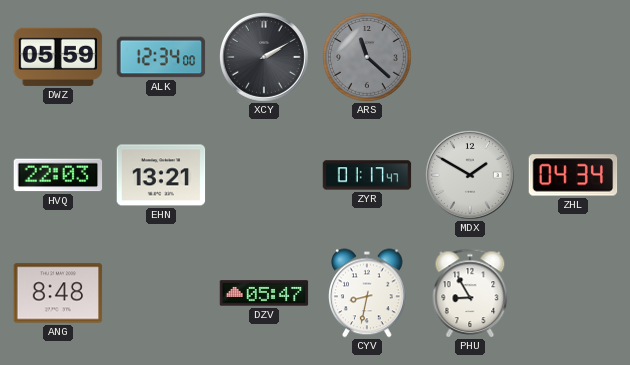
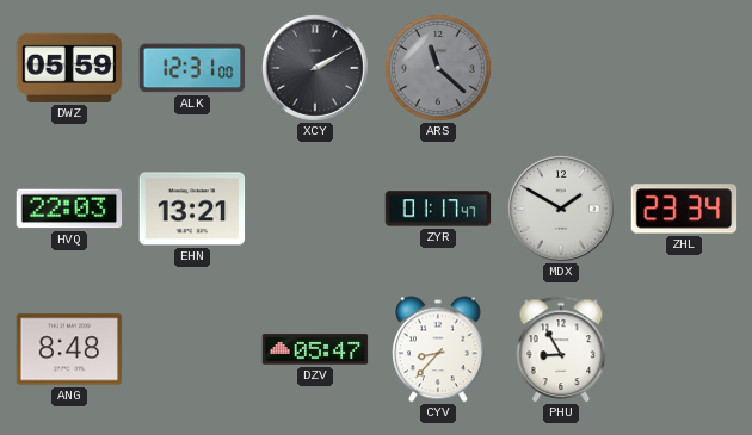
ALK: 12:34 -> 12:31 (192, 68)
ZHL: 04:34 -> 23:34 (684, 209)
CYV: 8:32 -> 8:37 (439, 349)
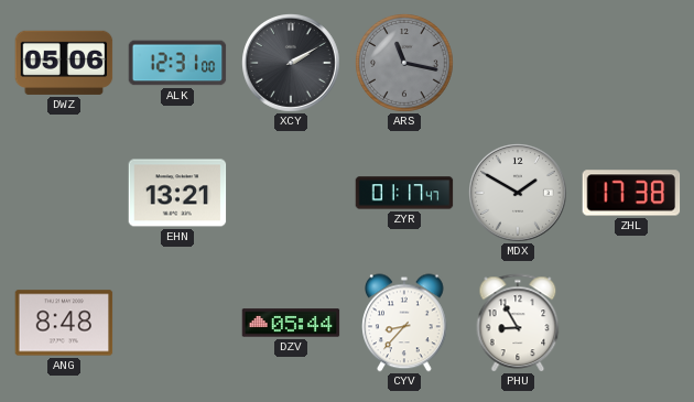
DWZ: 05:59 -> 05:06 (64, 63)
ARS: 11:22 -> 11:17 (405, 64)
HVQ: 22:03 -> none (69, 209)
ZHL: 23:34 -> 17:38 (631, 193)
DZV: 05:47 -> 05:44 (291, 323)
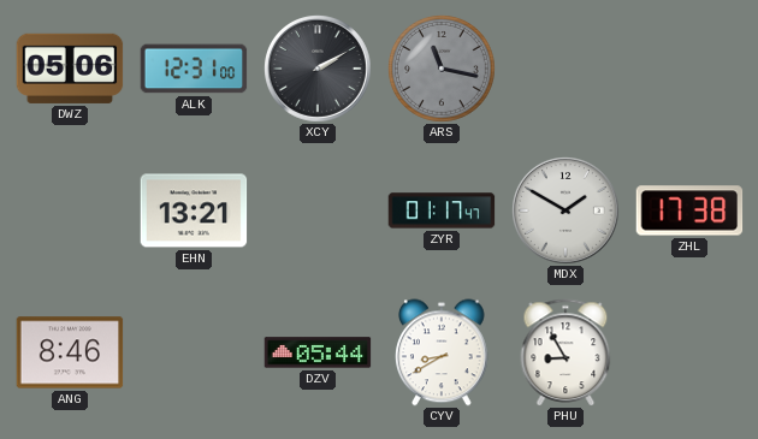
ANG: 8:48 -> 8:46 (70, 352)
CYV: 8:37 -> 8:40 (443, 352)
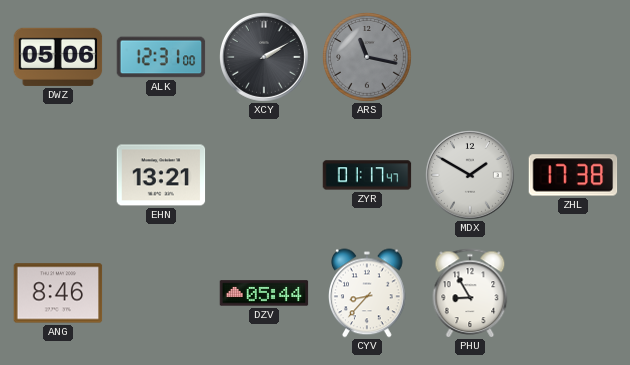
CYV: 8:40 -> 8:37 (368, 293)
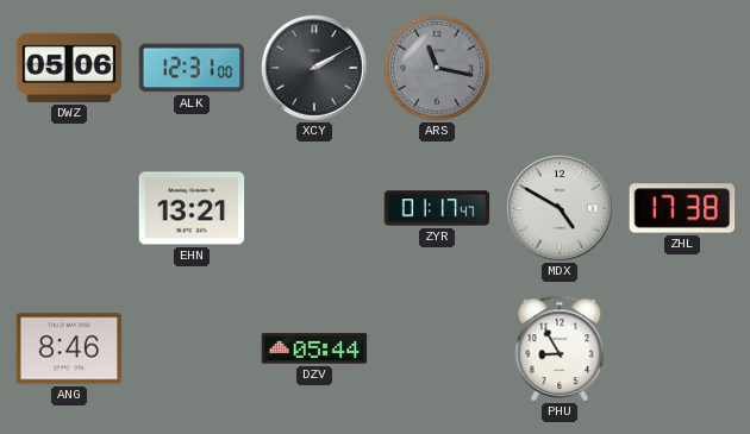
MDX: 1:50 -> 4:50 (561, 209)
CYV: 8:37 -> none (368, 293)
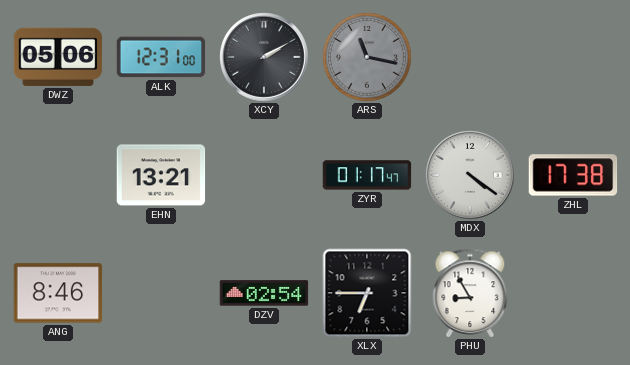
MDX: 4:50 -> 4:21 (471, 176)
DZV: 05:44 -> 02:54 (264, 293)
XLX: none -> 6:45 (367, 293)
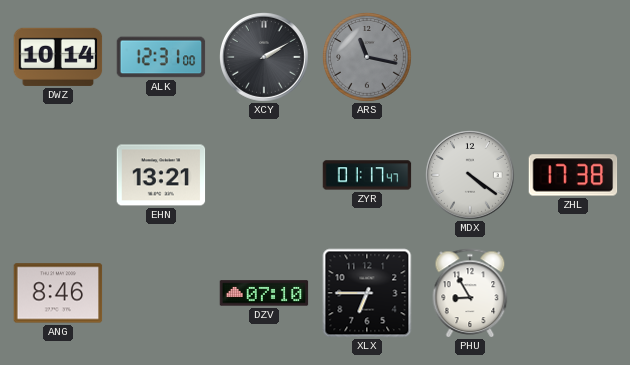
DWZ: 05:06 -> 10:14 (58, 57)
DZV: 02:54 -> 07:10 (264, 293)
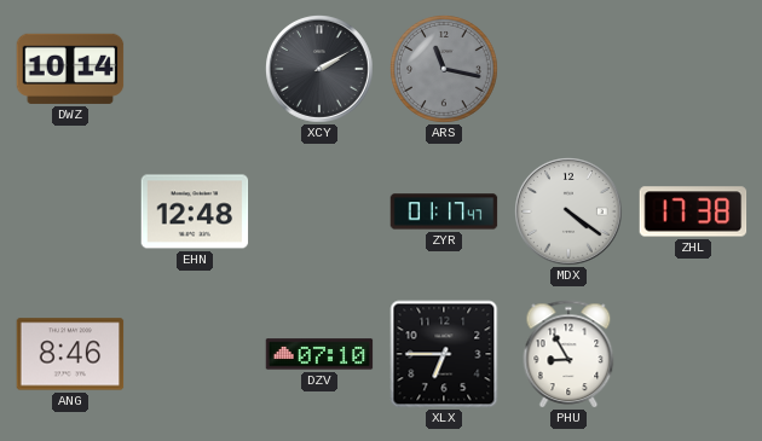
ALK: 12:31 -> none (161, 57)
EHN: 13:21 -> 12:48 (195, 211)
